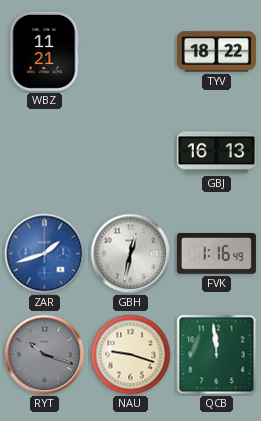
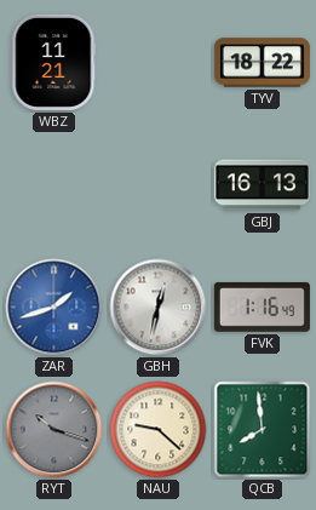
NAU: 9:18 -> 9:22 (159, 430)
QCB: 11:59 -> 7:59 (263, 430)
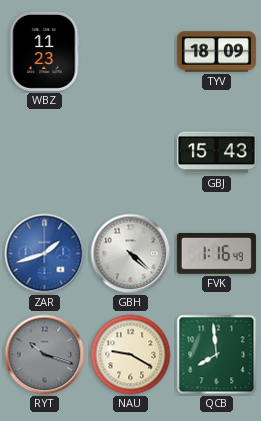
WBZ: 11:21 -> 11:23 (45, 51)
TYV: 18:22 -> 18:09 (216, 52)
GBJ: 16:13 -> 15:43 (216, 153)
GBH: 12:32 -> 4:22 (131, 254)
NAU: 9:22 -> 9:20 (131, 355)
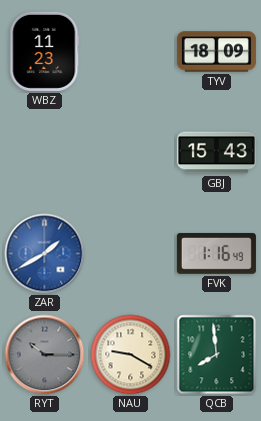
ZAR: 1:42 -> 1:40 (45, 254)
GBH: 4:22 -> none (131, 254)
RYT: 10:18 -> 10:15 (45, 355)
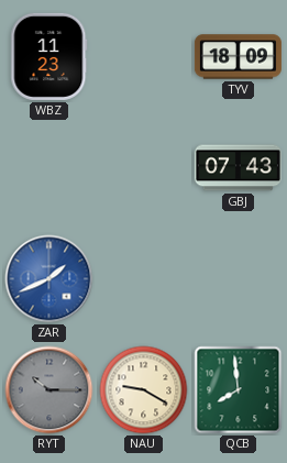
GBJ: 15:43 -> 07:43 (238, 168)
ZAR: 1:40 -> 1:41 (49, 279)
FVK: 1:16 -> none (216, 253)
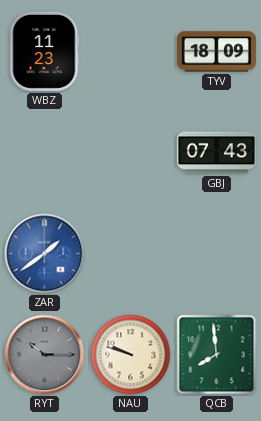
ZAR: 1:41 -> 1:39 (45, 254)
NAU: 9:20 -> 9:48 (131, 355)
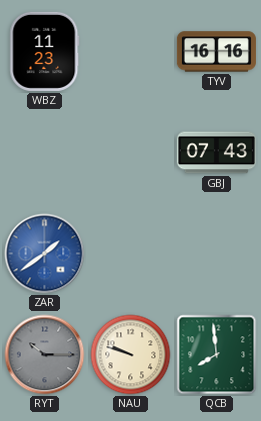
TYV: 18:09 -> 16:16 (216, 52)
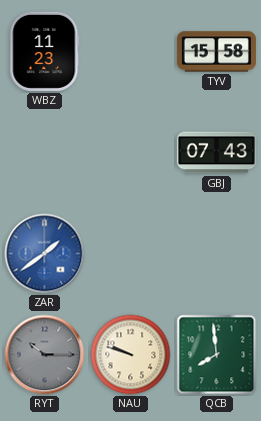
TYV: 16:16 -> 15:58 (216, 52)
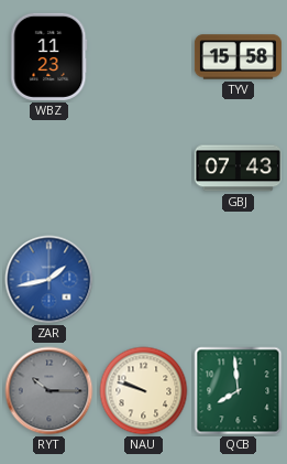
ZAR: 1:39 -> 1:43 (49, 280)
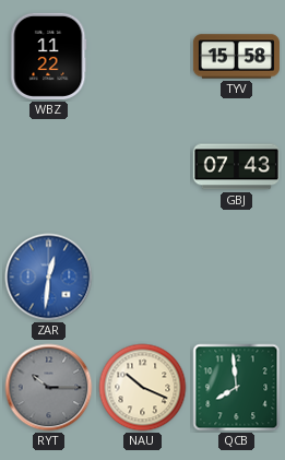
WBZ: 11:23 -> 11:22 (49, 56)
ZAR: 1:43 -> 12:31 (49, 278)
NAU: 9:48 -> 10:19 (143, 388)
